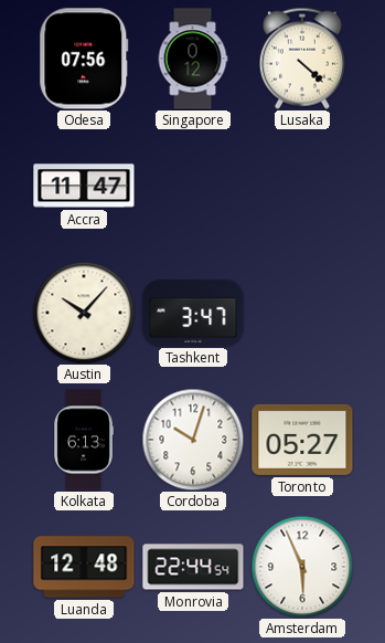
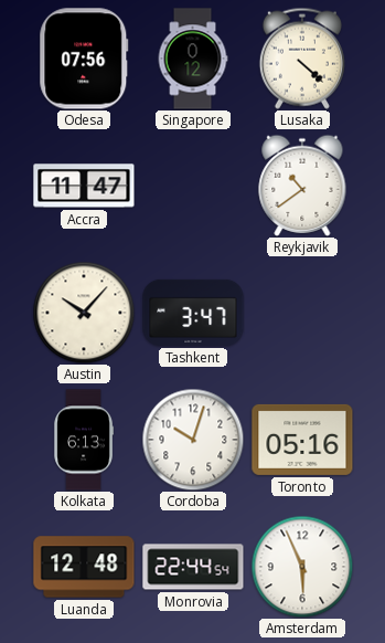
Reykjavik: none -> 10:39 (302, 186)
Toronto: 05:27 -> 05:16 (302, 440)
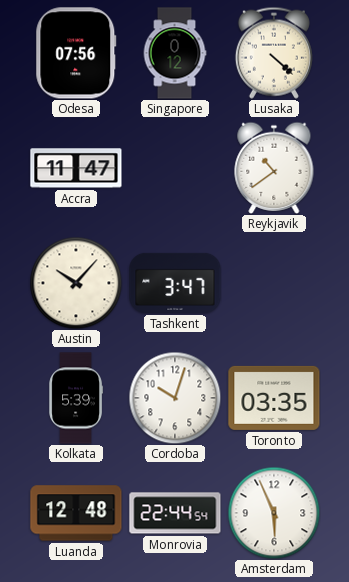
Kolkata: 6:13 -> 5:39 (75, 398)
Toronto: 05:16 -> 03:35 (274, 398)
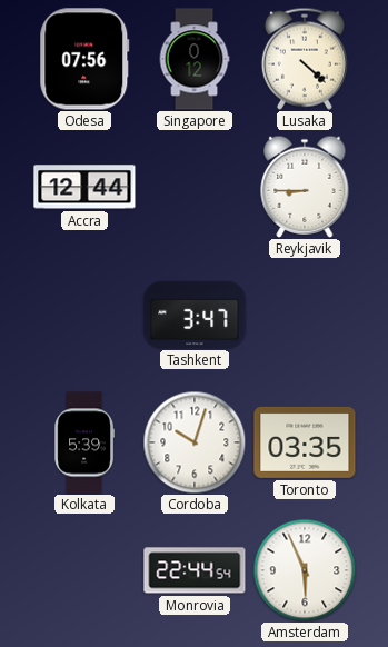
Accra: 11:47 -> 12:44 (84, 187)
Reykjavik: 10:39 -> 8:45 (305, 187)
Austin: 10:07 -> none (76, 283)
Luanda: 12:48 -> none (76, 513)
